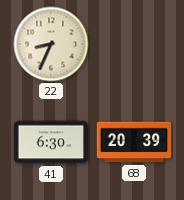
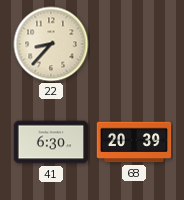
22: 8:34 -> 8:37 (51, 44)
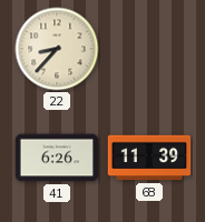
41: 6:30 -> 6:26 (57, 158)
68: 20:39 -> 11:39 (149, 158)
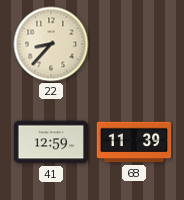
41: 6:26 -> 12:59 (51, 142)
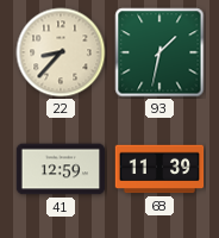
93: none -> 1:32 (159, 52)
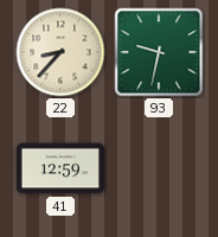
93: 1:32 -> 9:32 (159, 52)
68: 11:39 -> none (159, 169)
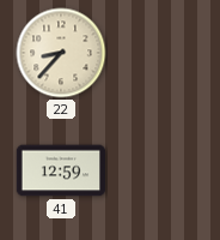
93: 9:32 -> none (159, 52)
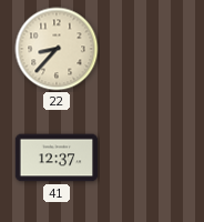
41: 12:59 -> 12:37 (57, 158)
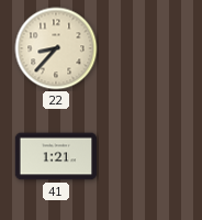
41: 12:37 -> 1:21 (56, 156)
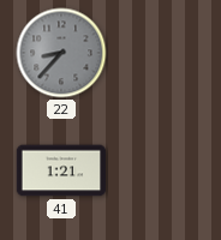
22 dial: cream -> grey (61, 53)
